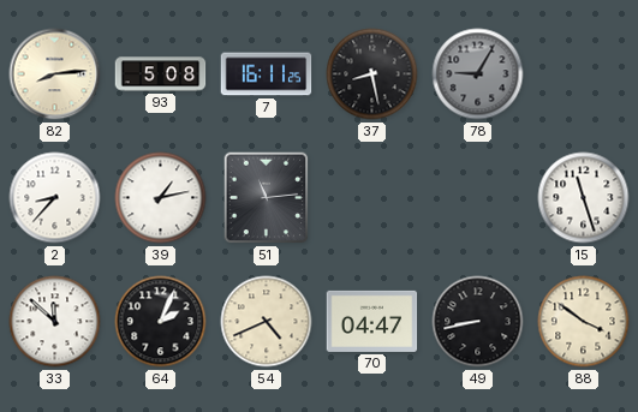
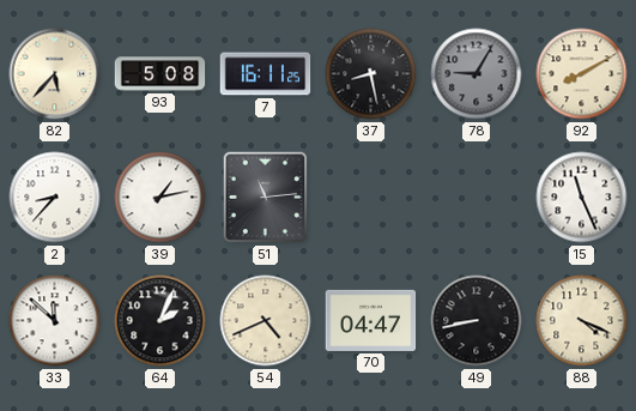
82: 8:14 -> 5:37 (55, 74)
92: none -> 8:10 (582, 74)
15: 11:27 -> 11:26 (582, 198)
88: 3:51 -> 4:19 (582, 321)
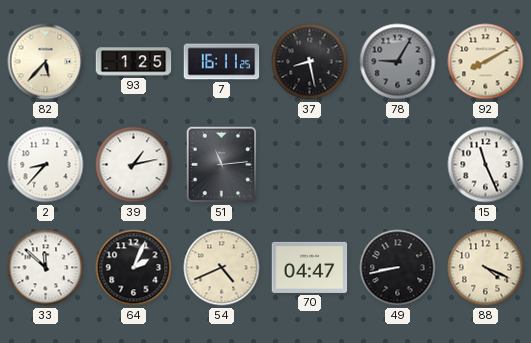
93: 5:08 -> 1:25 (134, 62)
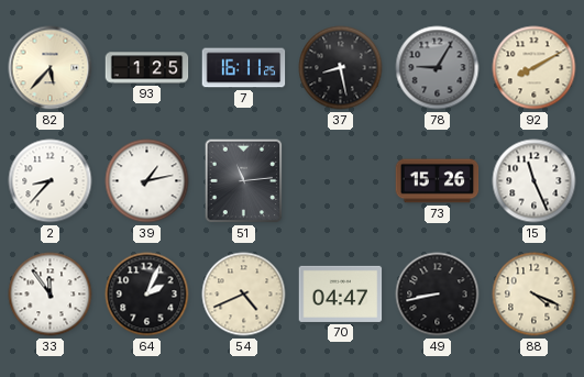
73: none -> 15:26 (438, 181)
33: 11:52 -> 11:54 (51, 295)
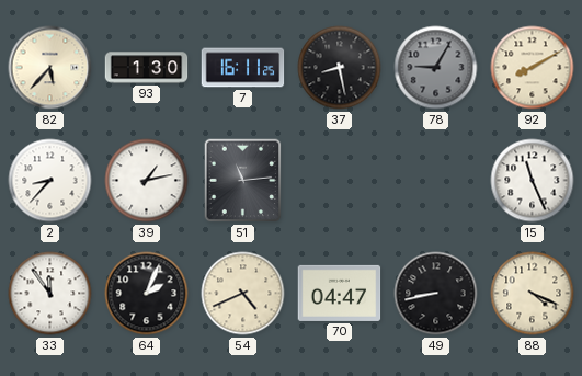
93: 1:25 -> 1:30 (147, 68)
73: 15:26 -> none (438, 181)
